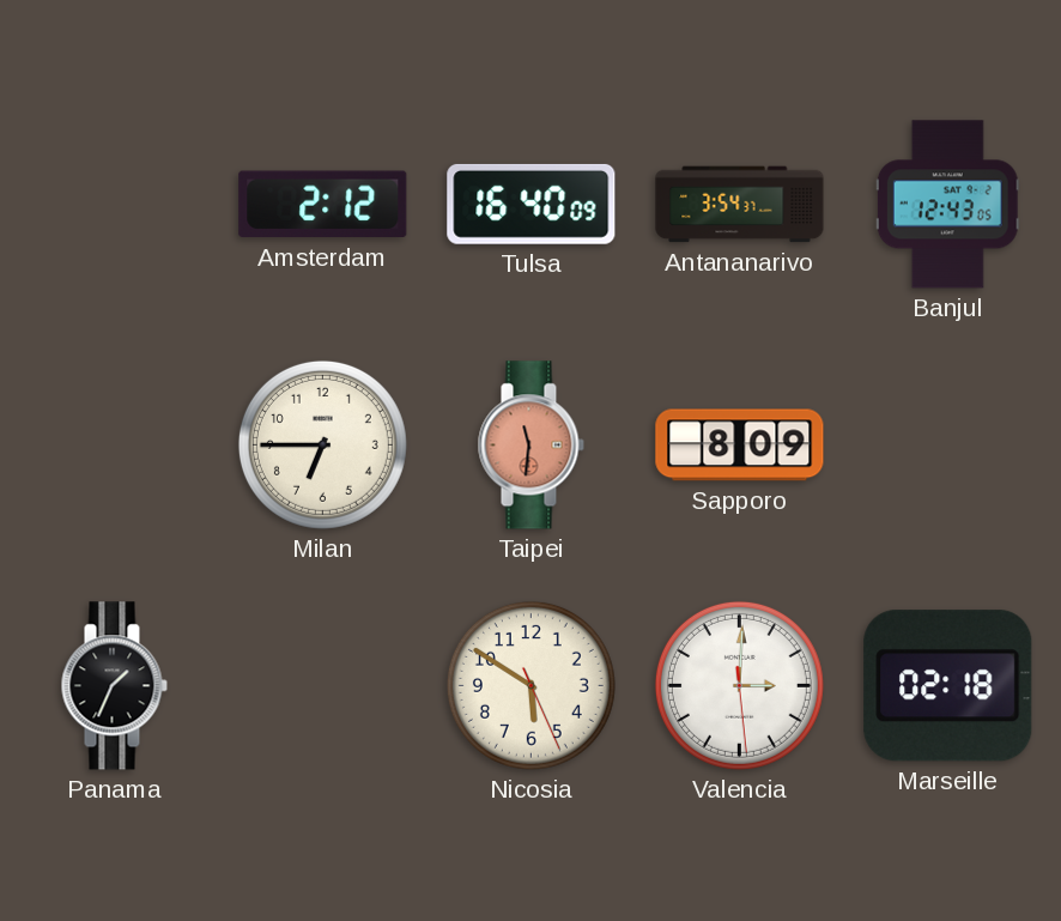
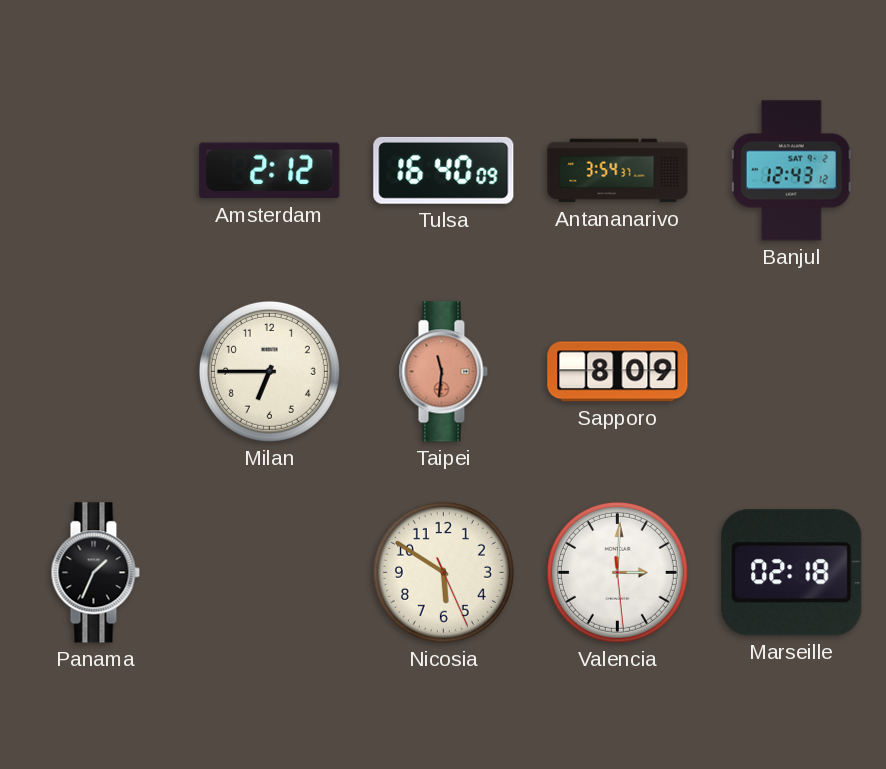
Banjul: 12:43:05 -> 12:43:12 (791, 171)
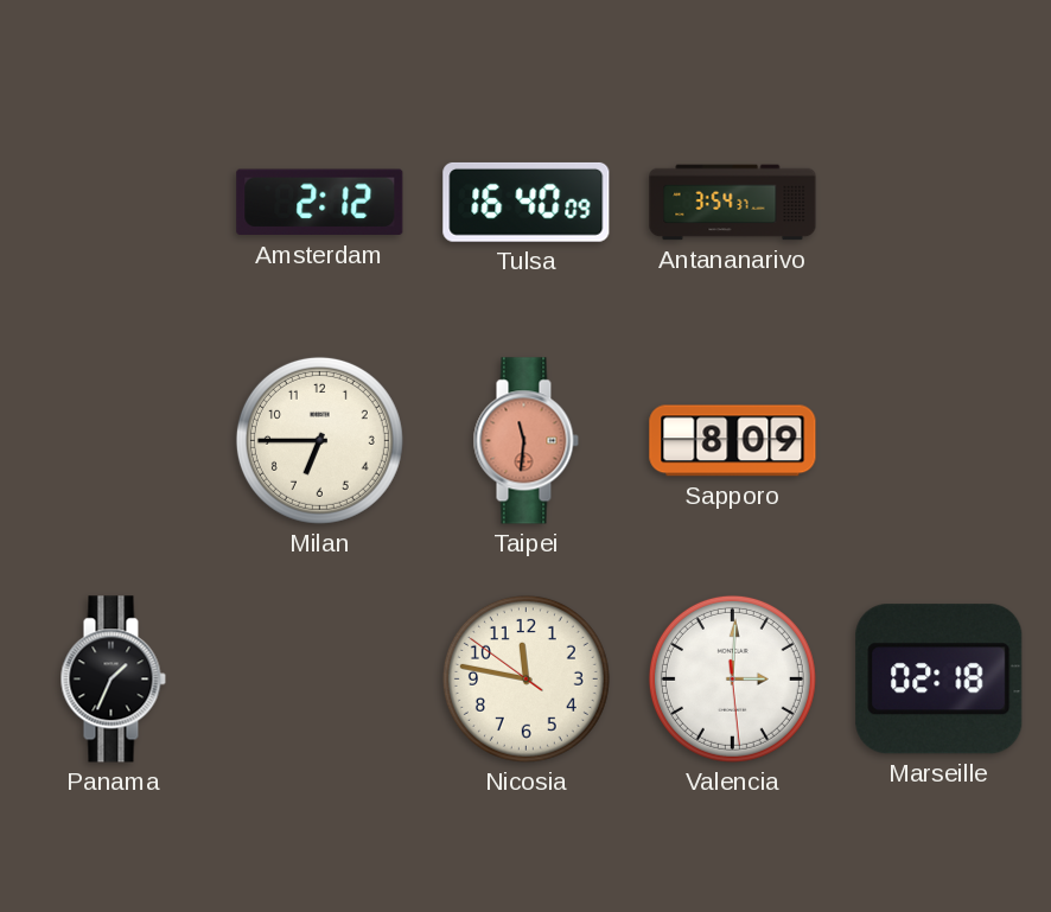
Banjul: 12:43 -> none (791, 171)
Nicosia: 5:50 -> 11:46 (525, 678)
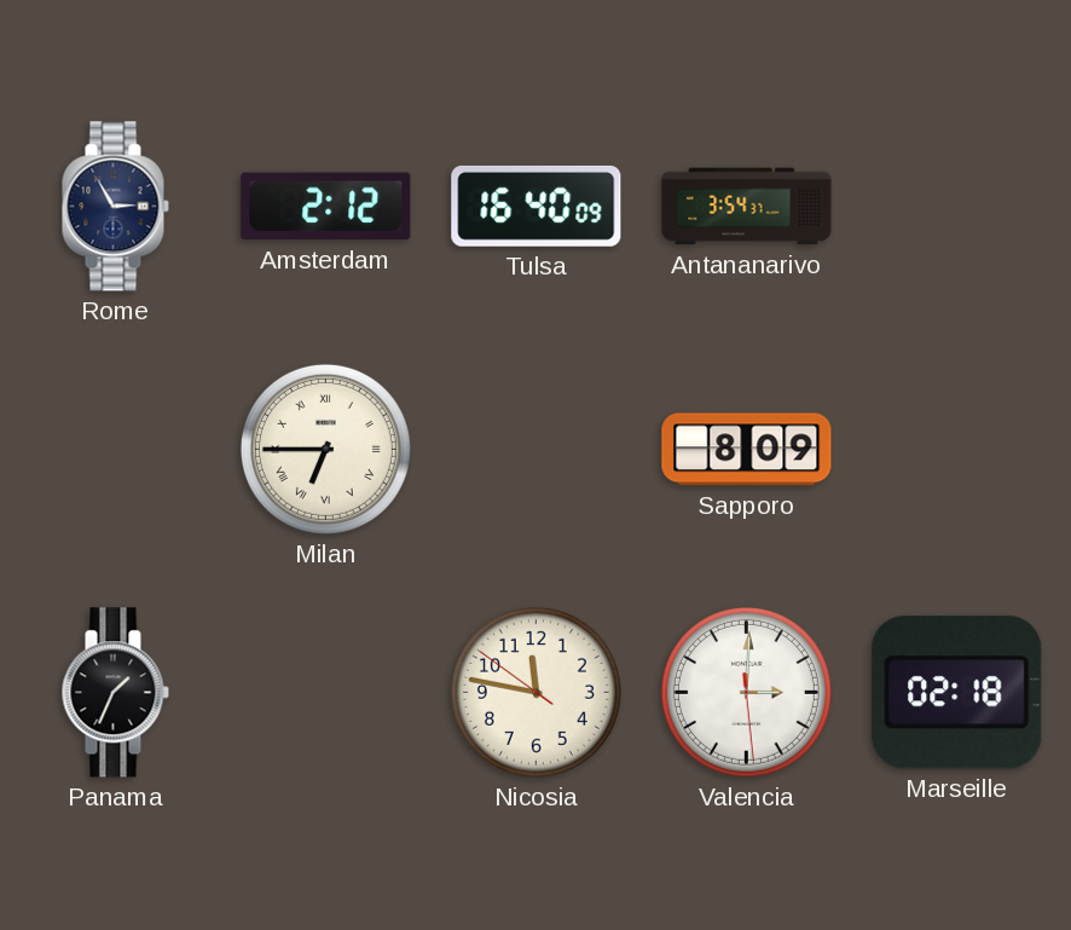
Rome: none -> 2:55 (115, 207)
Milan numerals: Arabic -> Roman (325, 449)
Taipei: 11:31 -> none (525, 441)
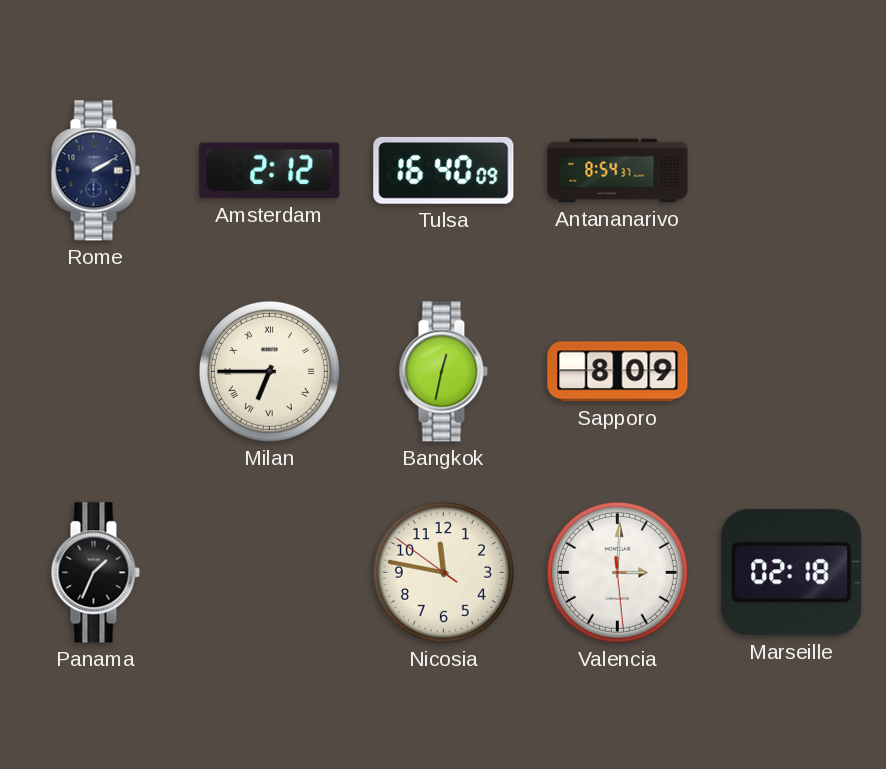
Rome: 2:55 -> 2:10 (95, 171)
Antananarivo: 3:54 -> 8:54 (618, 171)
Bangkok: none -> 12:32 (443, 372)
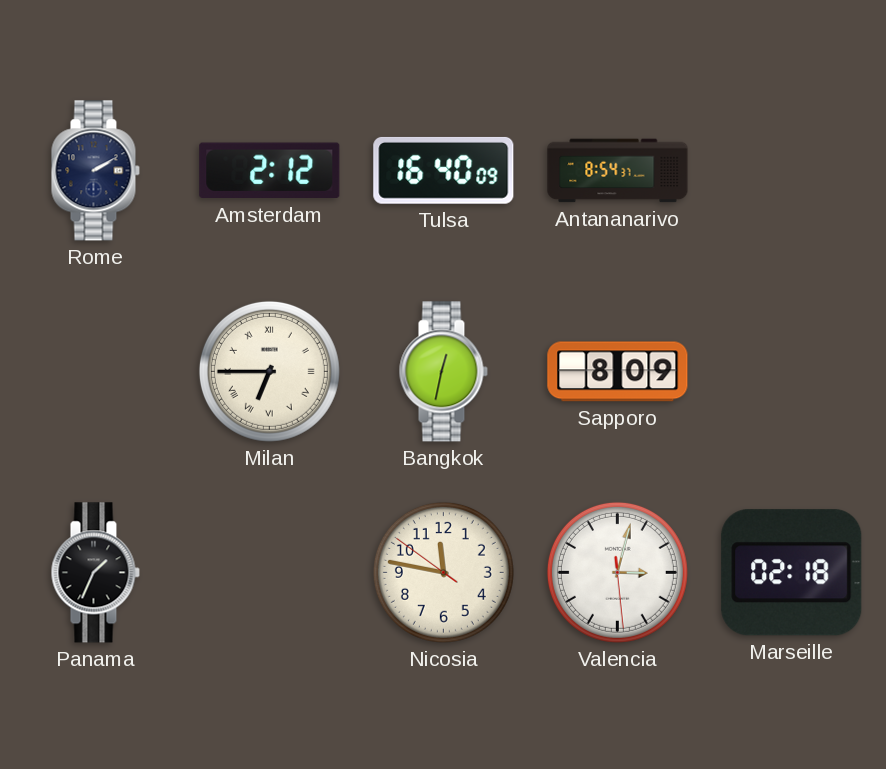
Valencia: 3:00 -> 3:02 (617, 572)
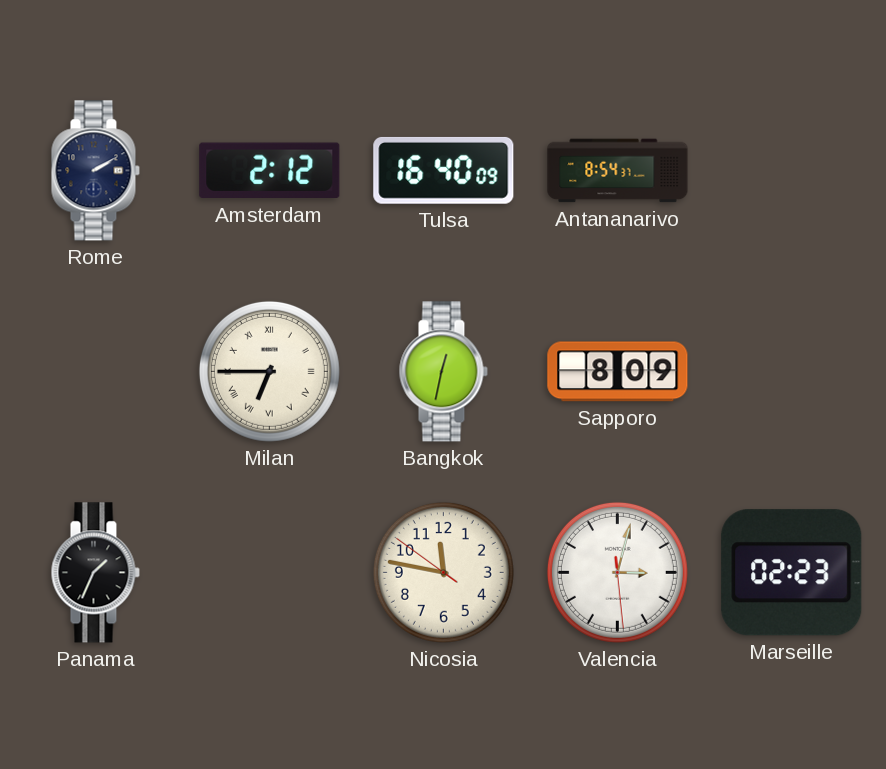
Marseille: 02:18 -> 02:23 (792, 573)
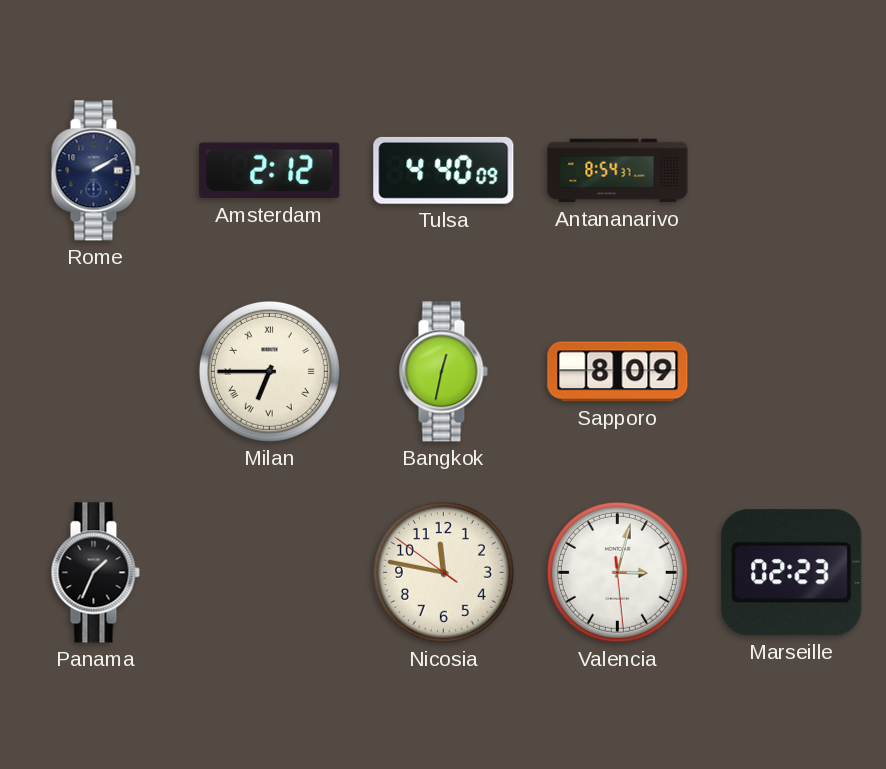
Tulsa: 16:40 -> 4:40 (444, 170)
